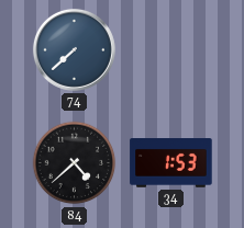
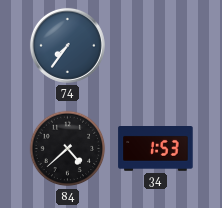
74: 7:38 -> 7:36 (67, 45)
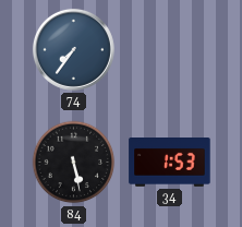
84: 4:38 -> 5:28 (74, 163)
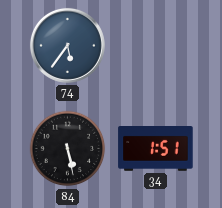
74: 7:36 -> 5:36 (67, 45)
34: 1:53 -> 1:51 (156, 149)
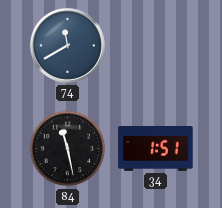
74: 5:36 -> 11:40 (67, 45)
84: 5:28 -> 11:28 (68, 149)
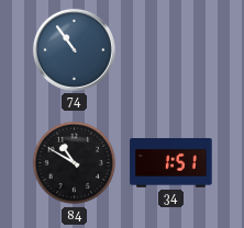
74: 11:40 -> 10:54 (74, 49)
84: 11:28 -> 10:50 (75, 163)
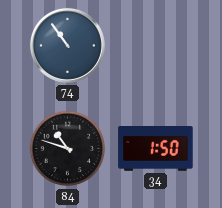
84: 10:50 -> 10:48 (68, 149)
34: 1:51 -> 1:50 (156, 149)
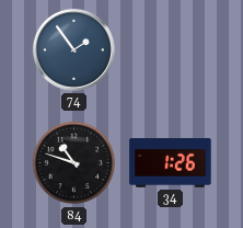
74: 10:54 -> 1:54 (73, 49)
34: 1:50 -> 1:26 (171, 163)
